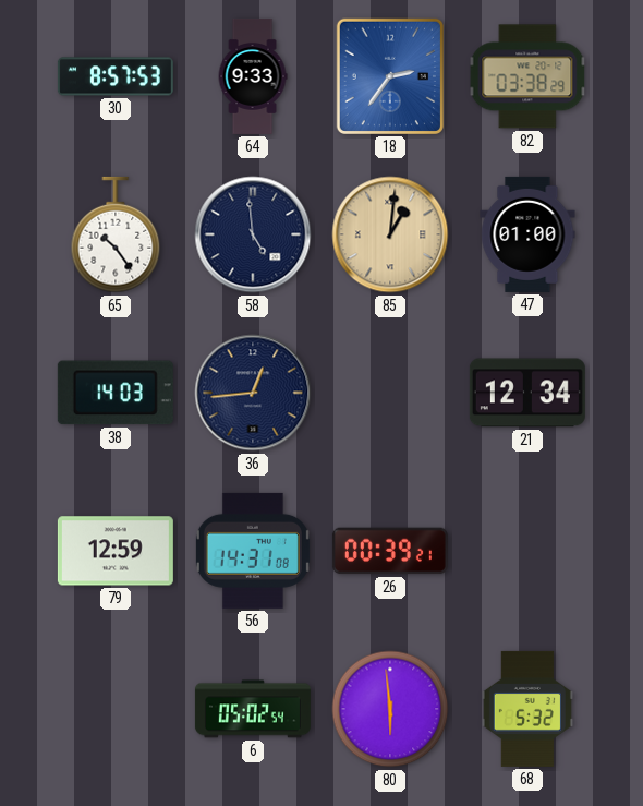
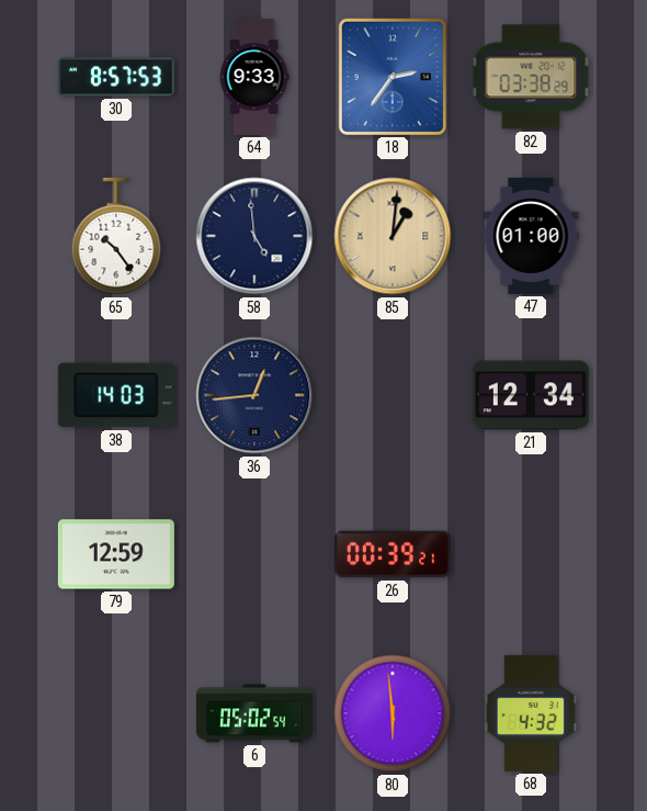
56: 14:31 -> none (253, 551)
68: 5:32 -> 4:32 (531, 713)
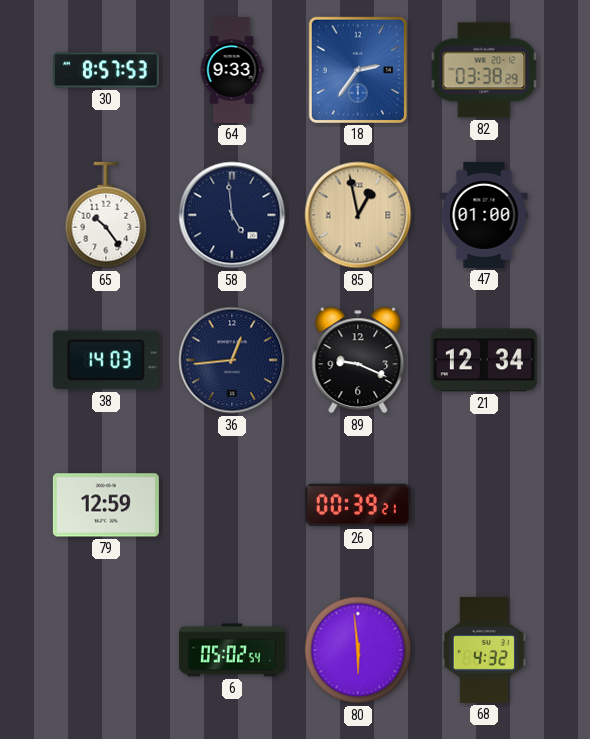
85: 1:01 -> 12:58 (358, 215)
89: none -> 9:19 (358, 360)
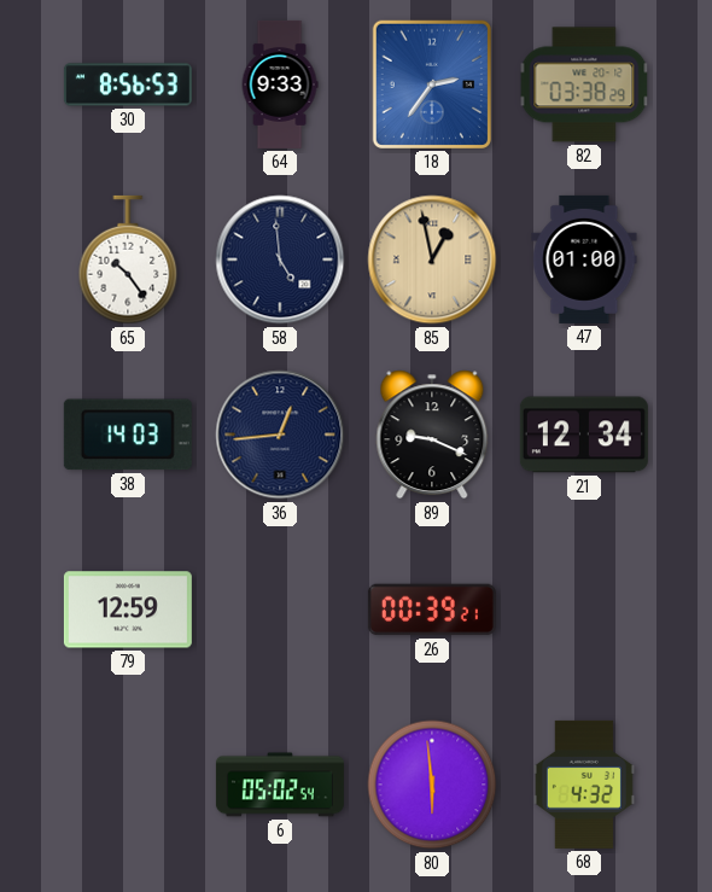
30: 8:57 -> 8:56 (128, 84)
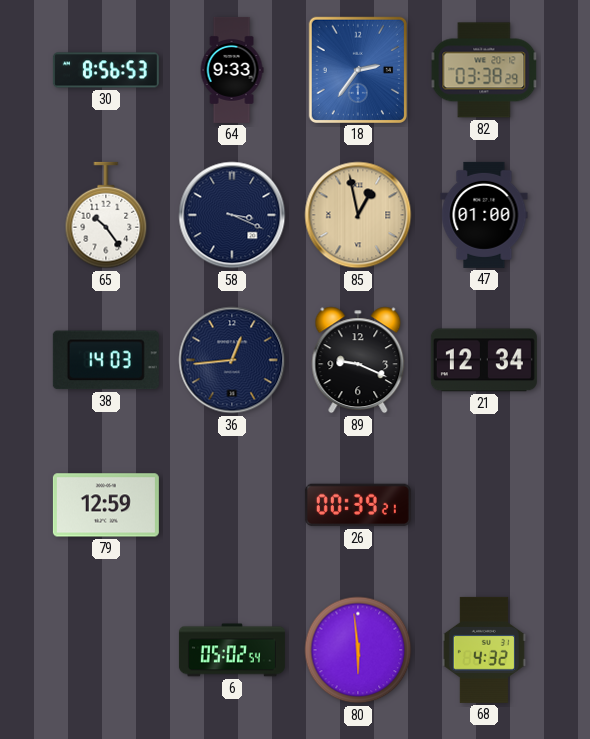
58: 4:59 -> 3:19 (232, 215)
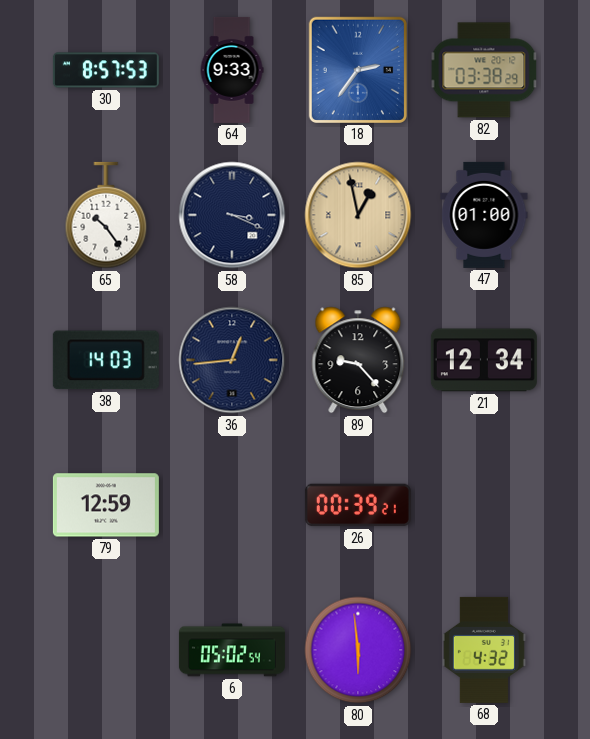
30: 8:56 -> 8:57 (106, 70)
89: 9:19 -> 9:23 (358, 360)
